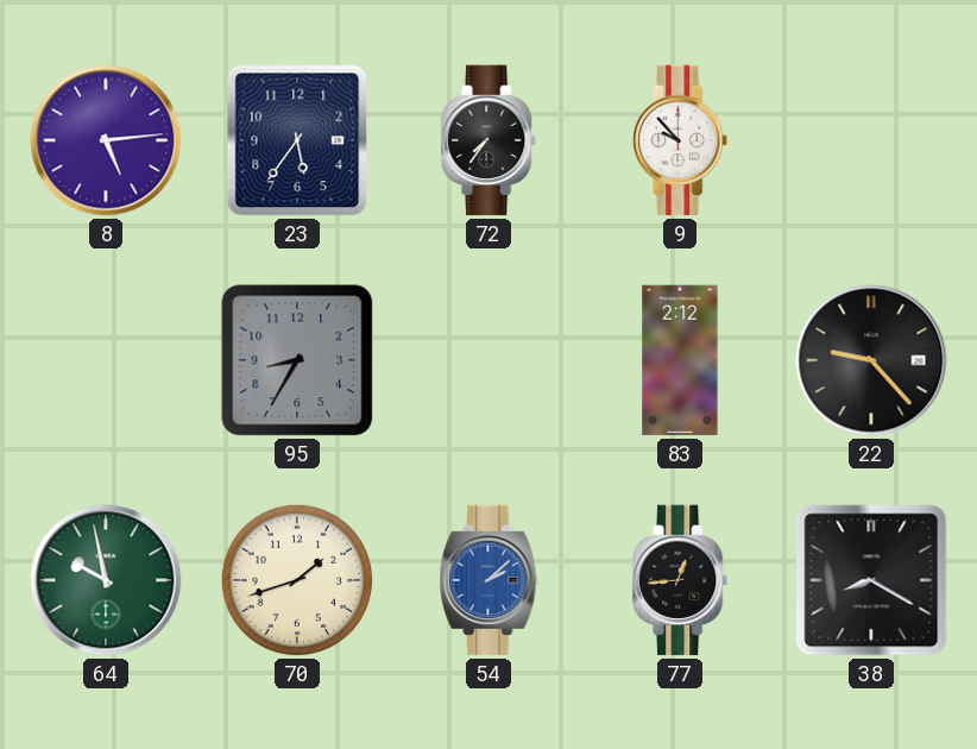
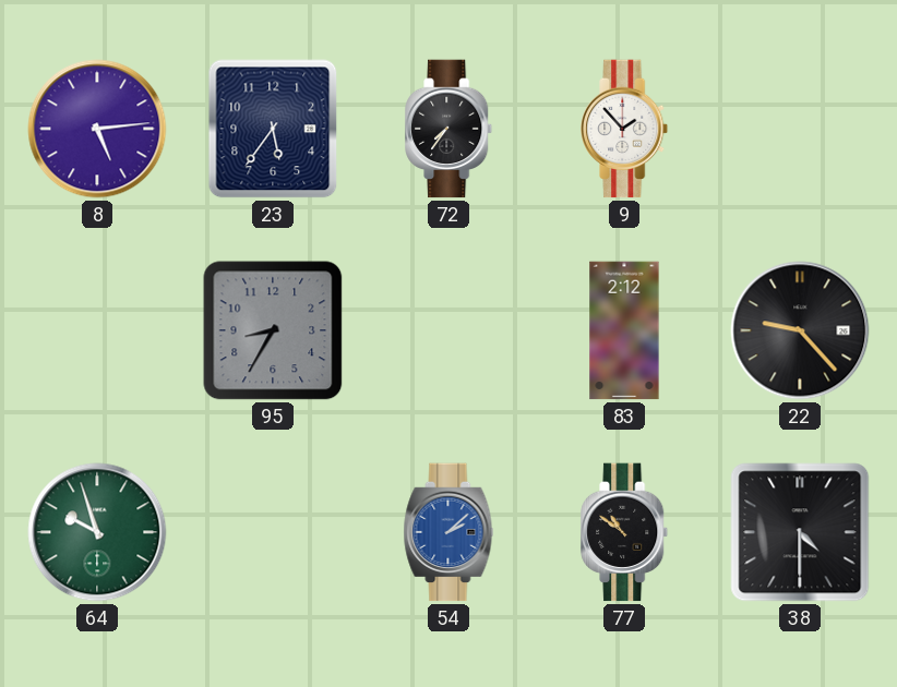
9: 9:53 -> 1:53 (625, 129)
64: 9:58 -> 9:57 (97, 532)
70: 1:42 -> none (297, 580)
77: 12:44 -> 10:51 (625, 532)
38: 8:20 -> 4:30 (800, 532)
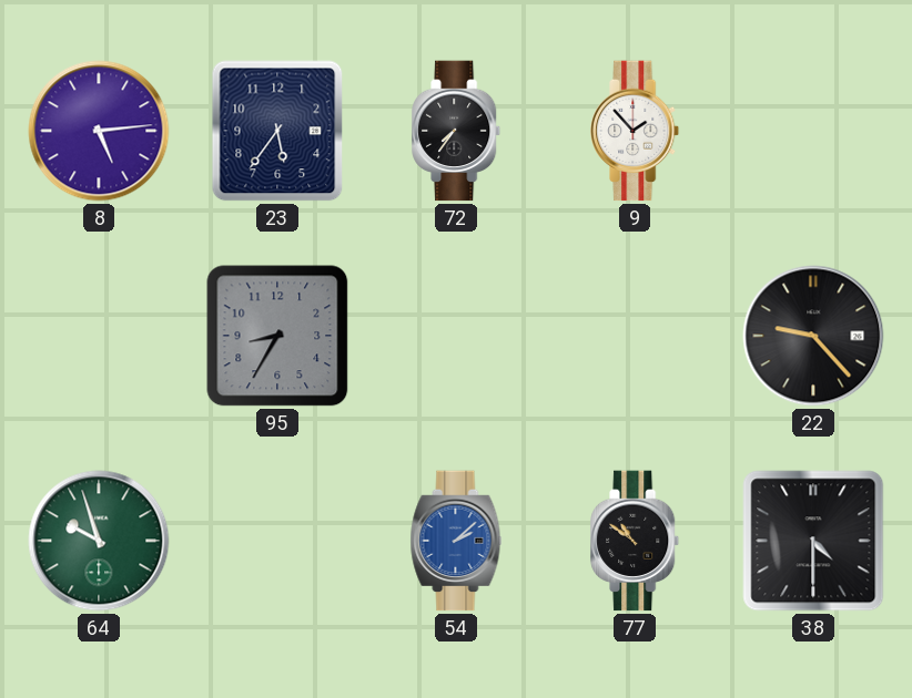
83: 2:12 -> none (624, 330)
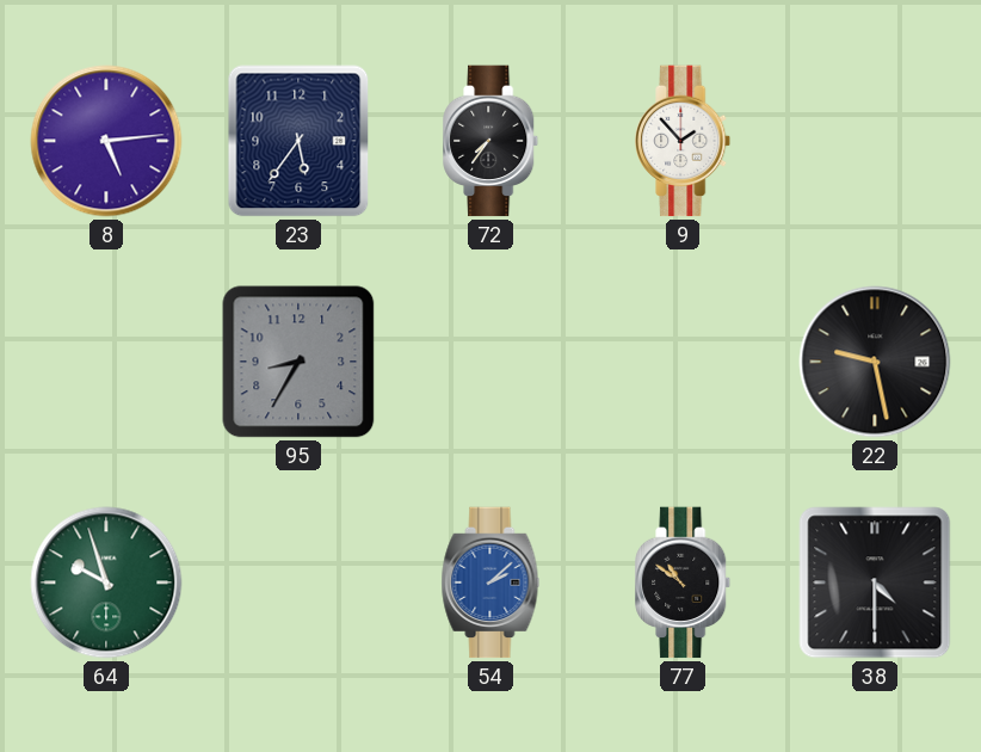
22: 9:23 -> 9:28 (875, 362)
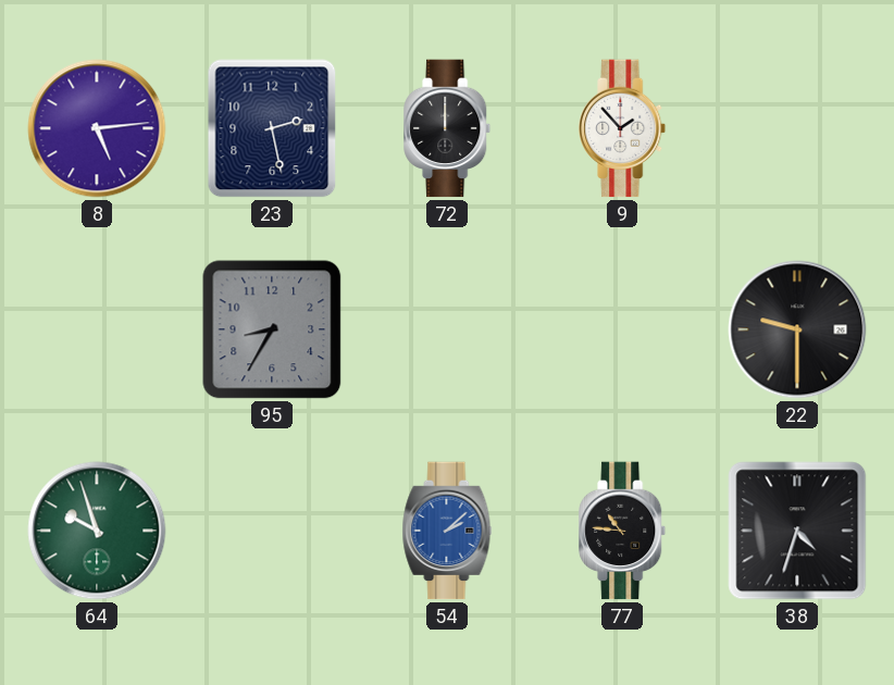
23: 5:36 -> 2:28 (272, 128)
72: 7:36 -> 12:00 (448, 128)
22: 9:28 -> 9:30 (797, 329)
77: 10:51 -> 10:46 (623, 531)
38: 4:30 -> 4:33 (797, 531)
